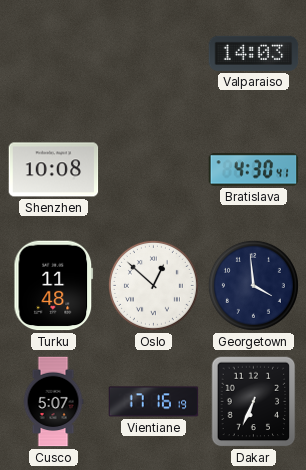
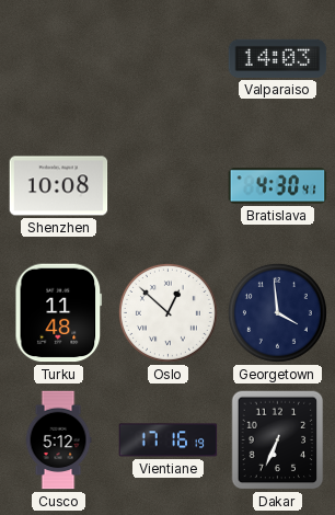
Cusco: 5:07 -> 5:12 (58, 440)
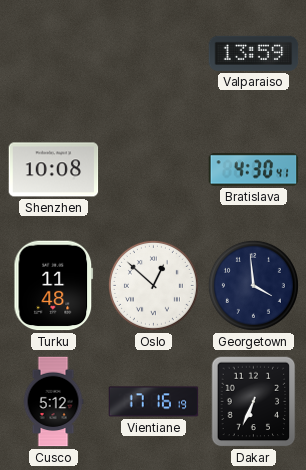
Valparaiso: 14:03 -> 13:59 (254, 53)
